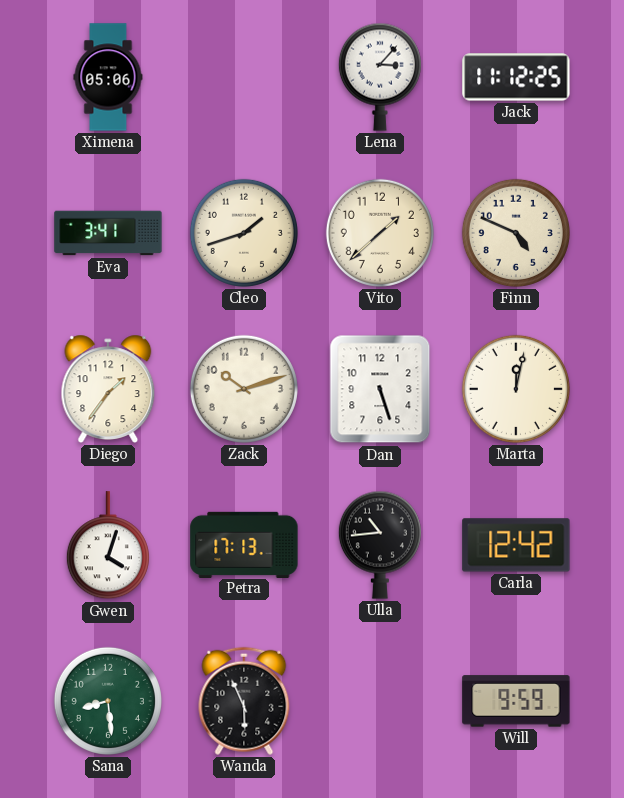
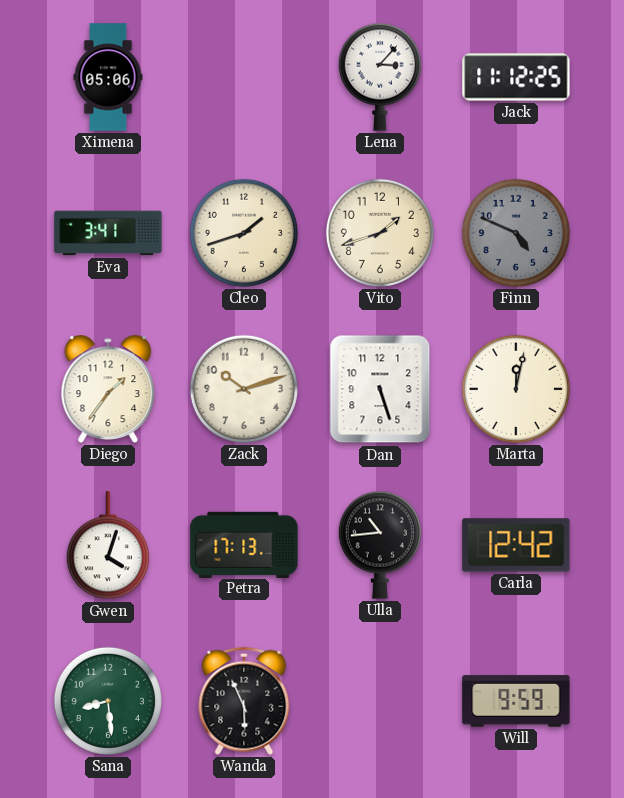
Vito: 1:38 -> 1:42 (380, 233)
Finn dial: cream -> grey (516, 233)
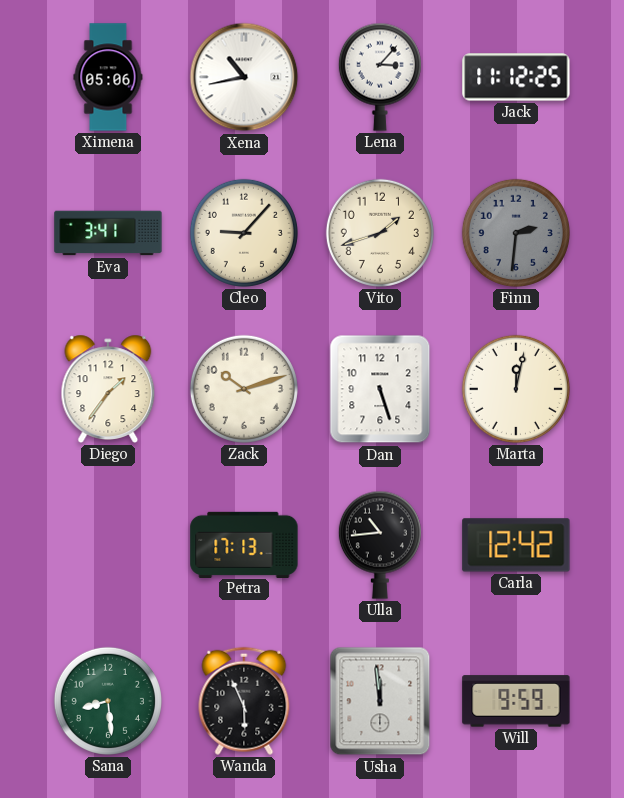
Xena: none -> 10:43 (244, 77)
Cleo: 1:42 -> 9:07 (244, 233)
Finn: 4:49 -> 2:31 (516, 233)
Gwen: 4:03 -> none (108, 546)
Usha: none -> 11:59 (380, 701)
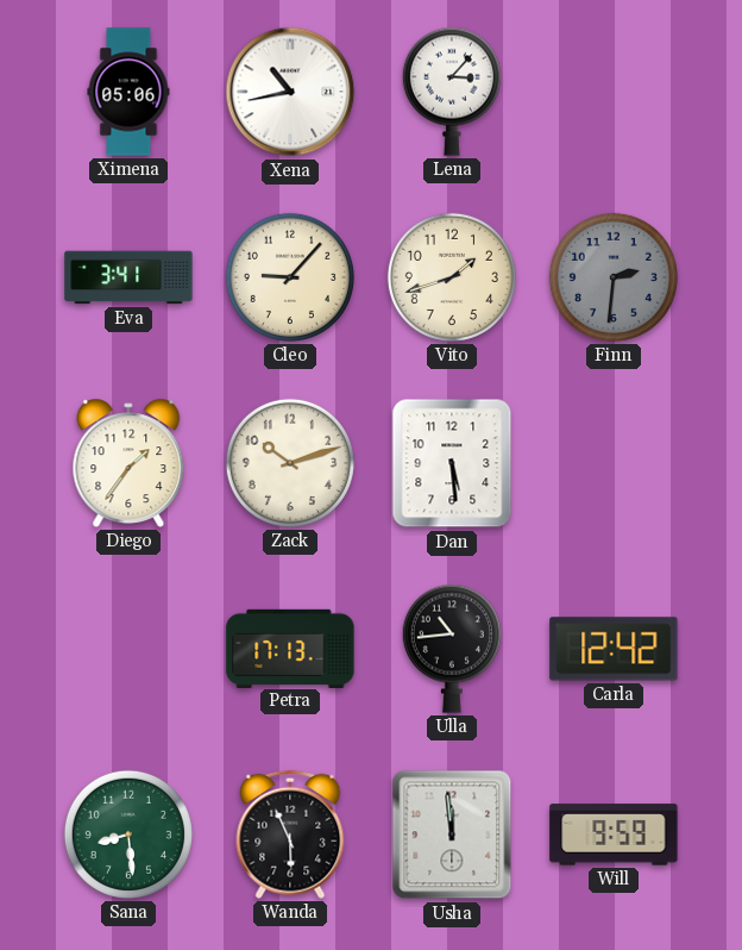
Jack: 11:12 -> none (516, 77)
Dan: 5:27 -> 5:29 (452, 463)
Marta: 12:02 -> none (516, 389)
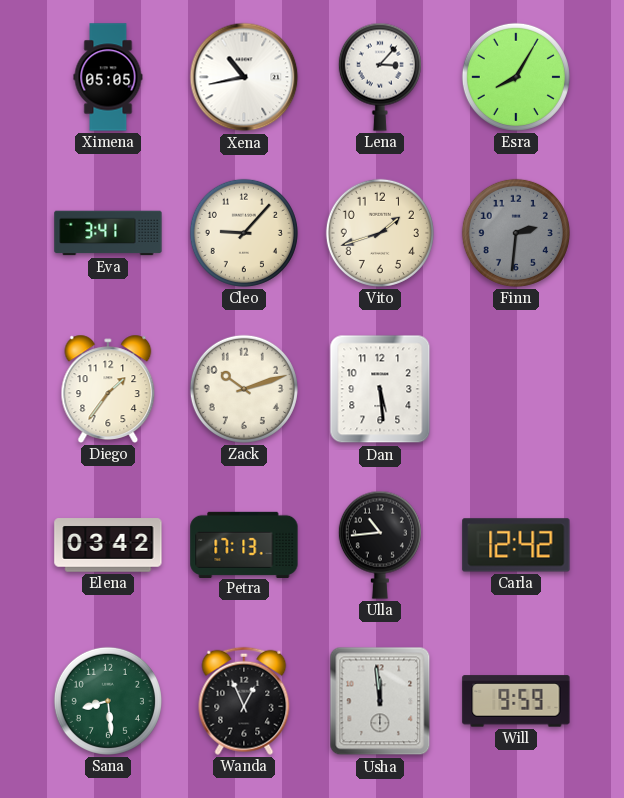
Ximena: 05:06 -> 05:05 (108, 77)
Esra: none -> 8:05 (516, 77)
Elena: none -> 03:42 (108, 545)
Wanda: 5:56 -> 12:56 (244, 701)
